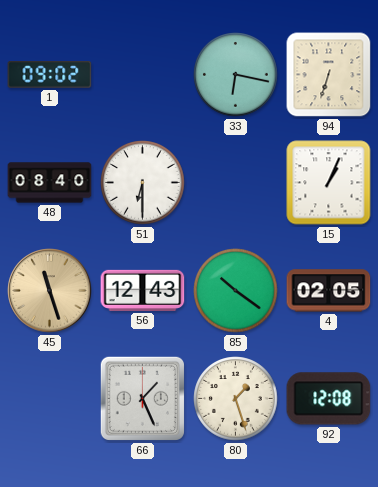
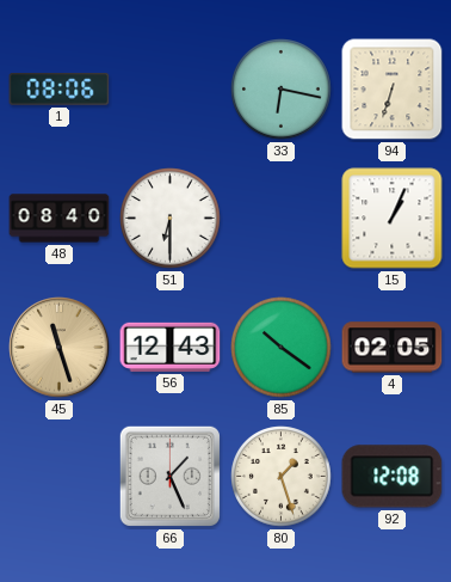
1: 09:02 -> 08:06 (60, 90)
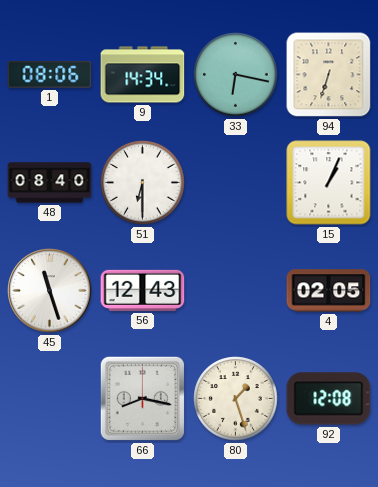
9: none -> 14:34 (143, 75)
45 dial: champagne -> white (50, 291)
85: 10:21 -> none (282, 348)
66: 1:26 -> 8:17 (142, 398)
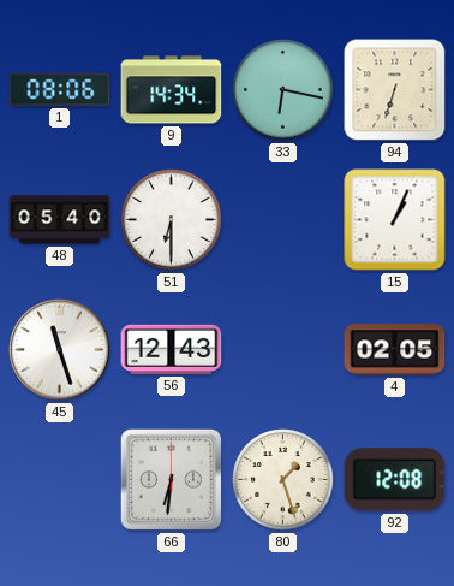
48: 08:40 -> 05:40 (60, 220)
66: 8:17 -> 6:31 (171, 479)
